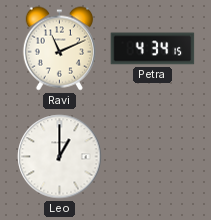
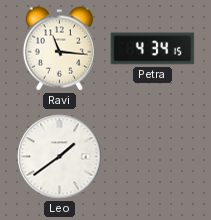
Ravi: 11:11 -> 11:16 (59, 49)
Leo: 1:00 -> 1:39 (60, 157)
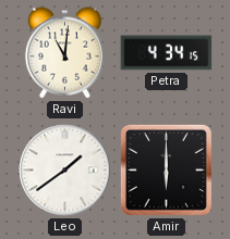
Ravi: 11:16 -> 11:01 (64, 53)
Amir: none -> 6:00 (166, 169)
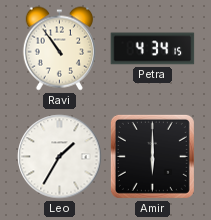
Ravi: 11:01 -> 10:54 (59, 49)
Leo: 1:39 -> 1:35 (60, 157)
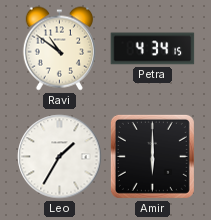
Ravi: 10:54 -> 10:51 (59, 49)
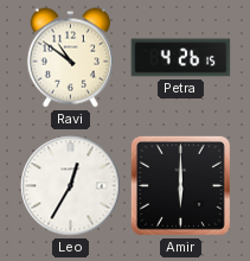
Petra: 4:34 -> 4:26 (181, 58)
Leo: 1:35 -> 12:35 (71, 186)
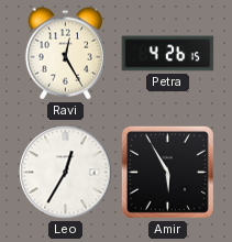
Ravi: 10:51 -> 12:25 (65, 54)
Amir: 6:00 -> 5:55 (167, 172)
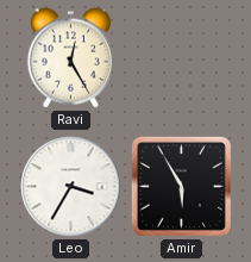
Petra: 4:26 -> none (168, 54)
Leo: 12:35 -> 3:35 (71, 187)
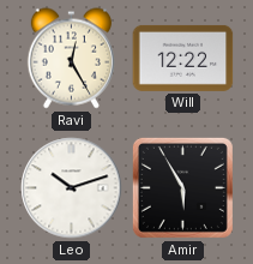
Will: none -> 12:22 (183, 58)
Leo: 3:35 -> 10:12 (72, 188)
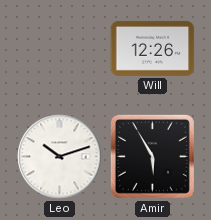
Ravi: 12:25 -> none (71, 59)
Will: 12:22 -> 12:26 (153, 48)
